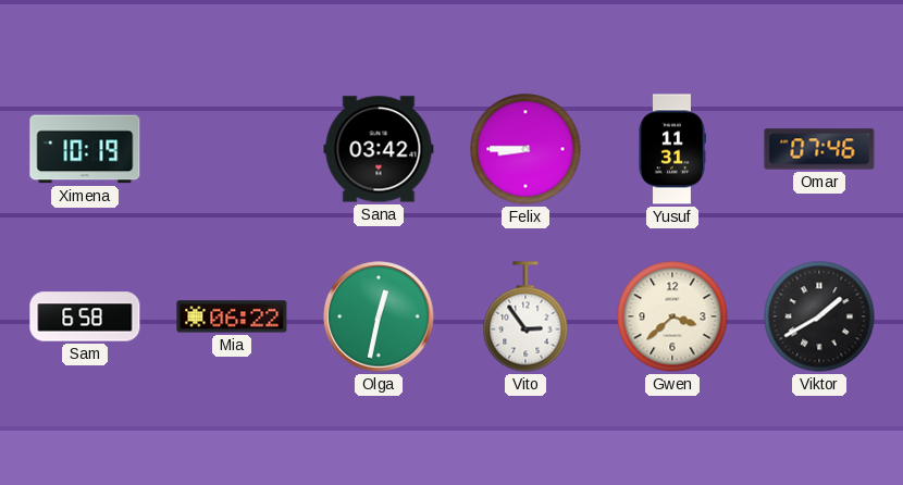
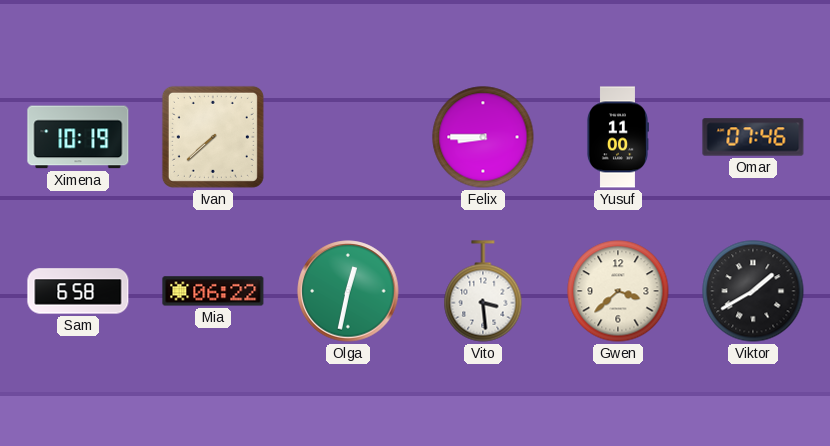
Ivan: none -> 7:38 (213, 137)
Sana: 03:42 -> none (379, 149)
Yusuf: 11:31 -> 11:00 (617, 137)
Vito: 2:54 -> 3:29 (483, 291)
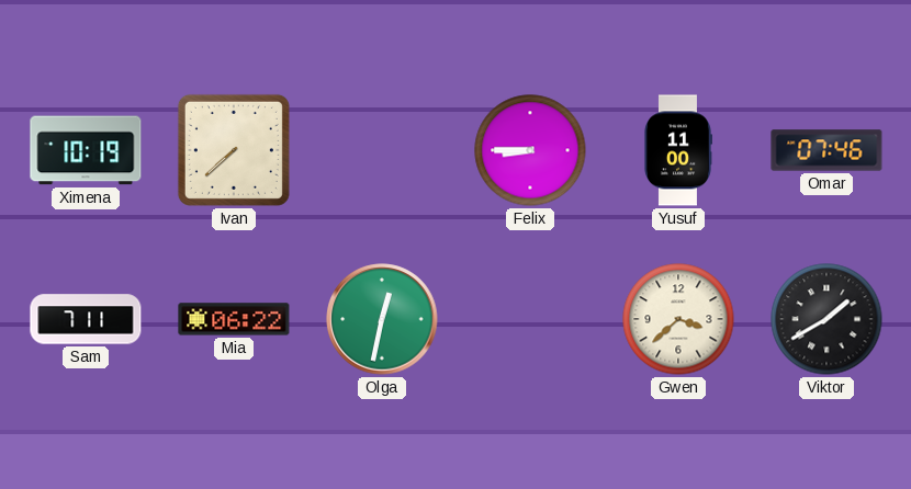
Sam: 6:58 -> 7:11 (86, 319)
Vito: 3:29 -> none (483, 291)
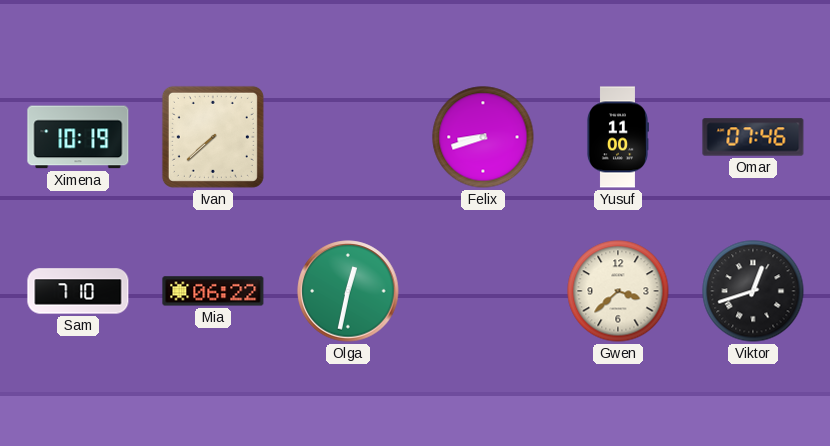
Felix: 8:45 -> 8:42 (483, 137)
Sam: 7:11 -> 7:10 (78, 291)
Viktor: 1:40 -> 12:42 (753, 291)
